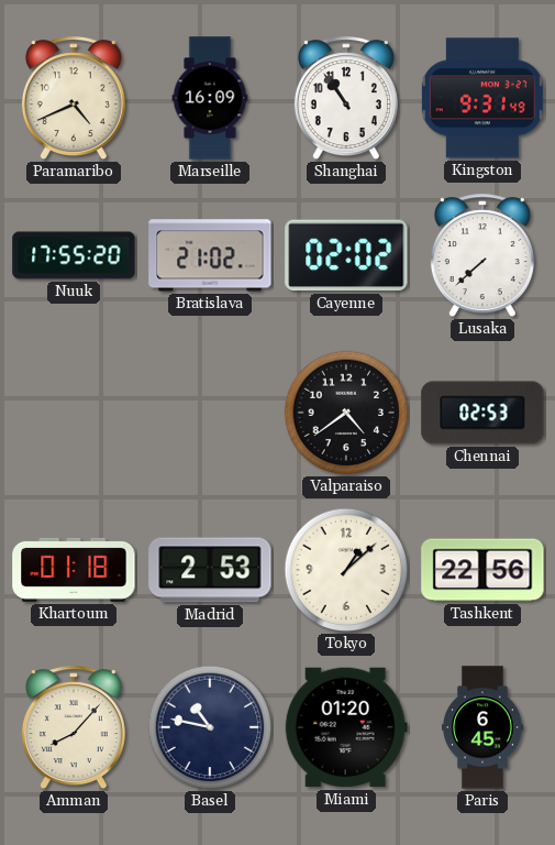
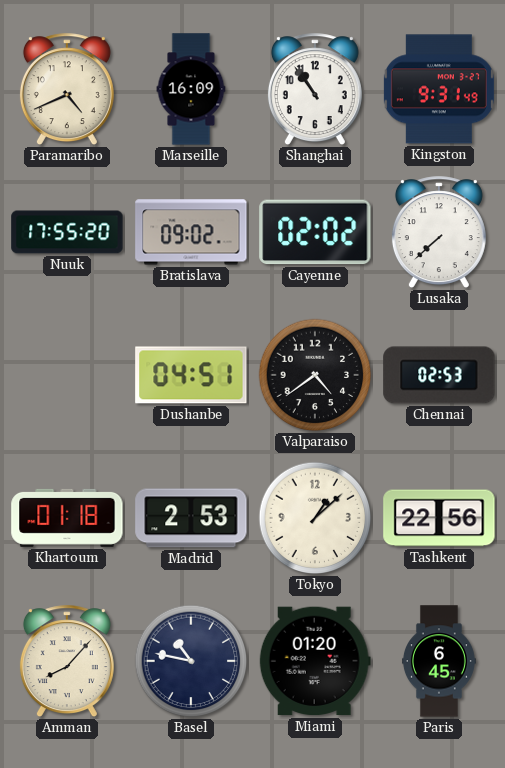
Bratislava: 21:02 -> 09:02 (191, 232)
Dushanbe: none -> 04:51 (191, 375)
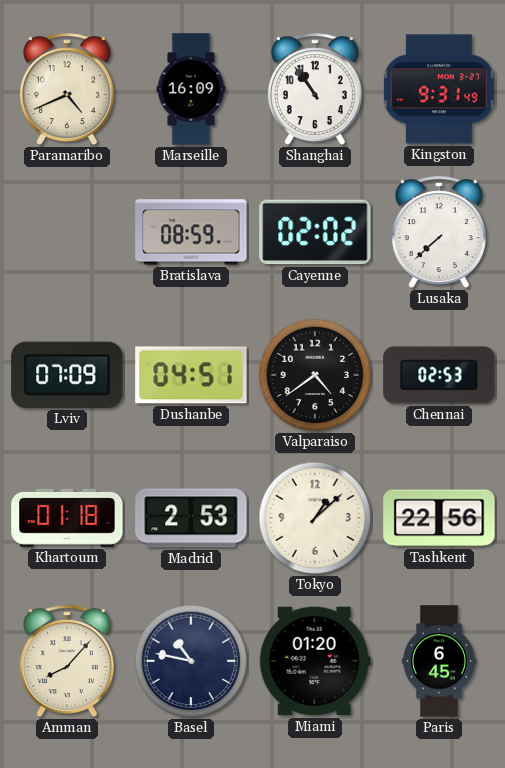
Nuuk: 17:55 -> none (67, 232)
Bratislava: 09:02 -> 08:59 (191, 232)
Lviv: none -> 07:09 (67, 375)
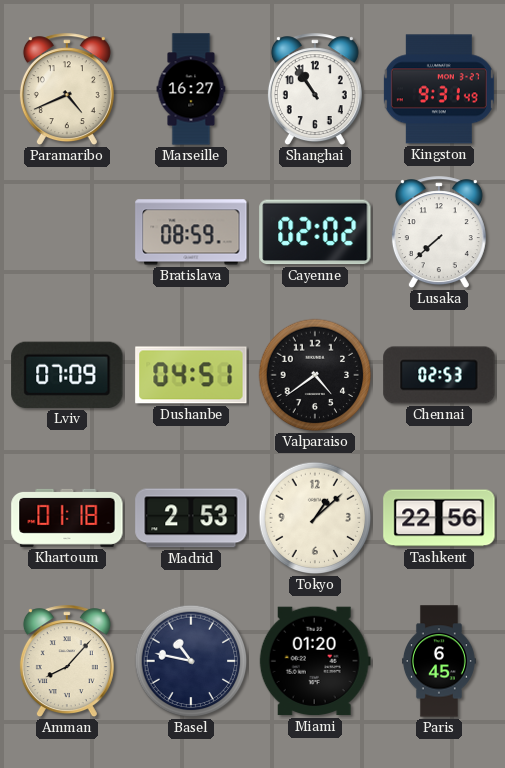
Marseille: 16:09 -> 16:27 (191, 89)
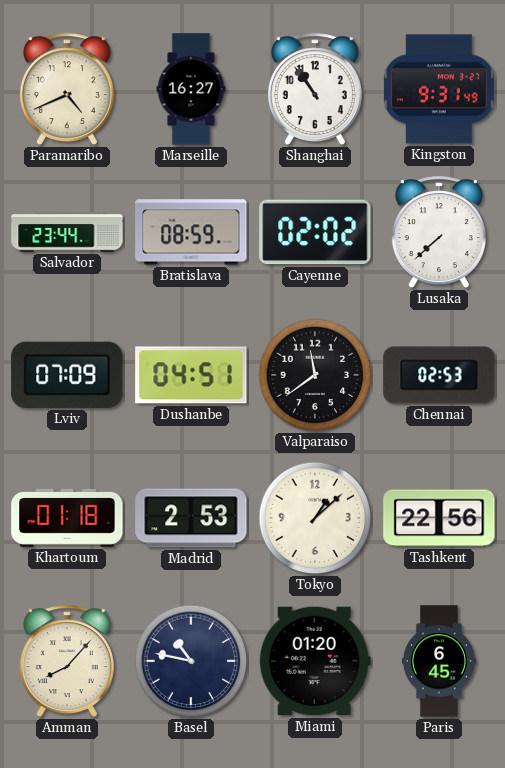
Salvador: none -> 23:44 (67, 232)
Valparaiso: 4:39 -> 11:39 (315, 375)
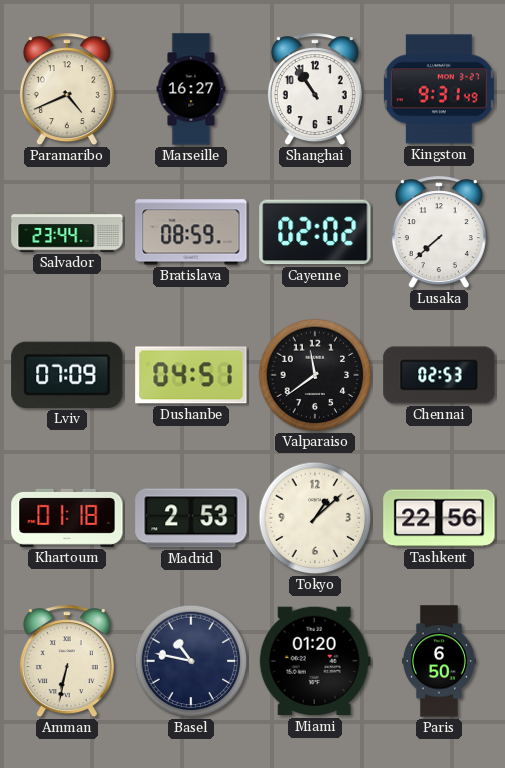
Amman: 8:07 -> 6:32 (67, 662)
Paris: 6:45 -> 6:50 (439, 661)
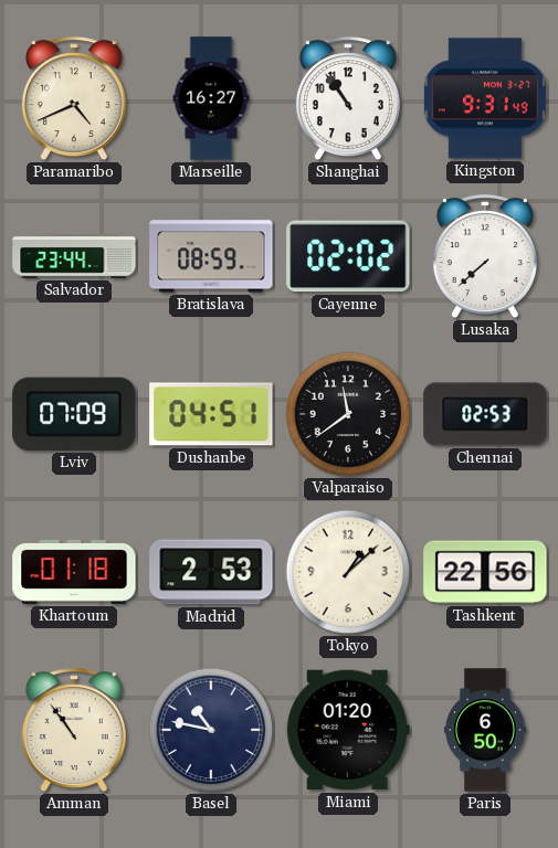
Amman: 6:32 -> 10:54 (74, 731)
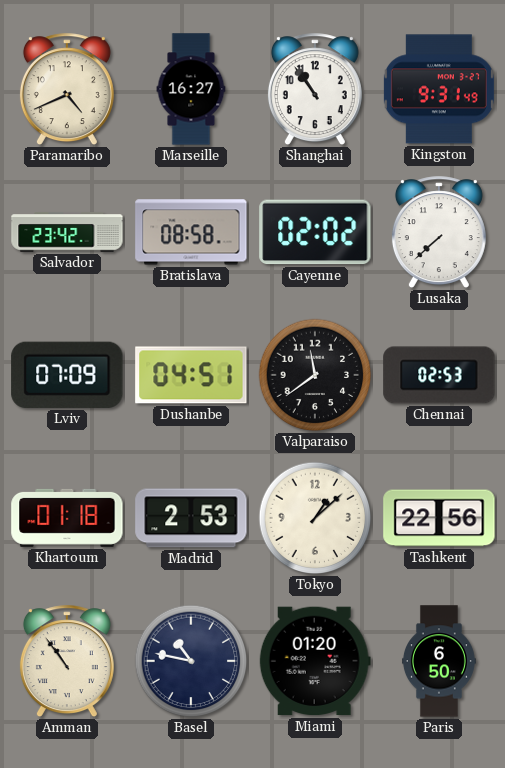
Salvador: 23:44 -> 23:42 (67, 232)
Bratislava: 08:59 -> 08:58 (191, 232)
